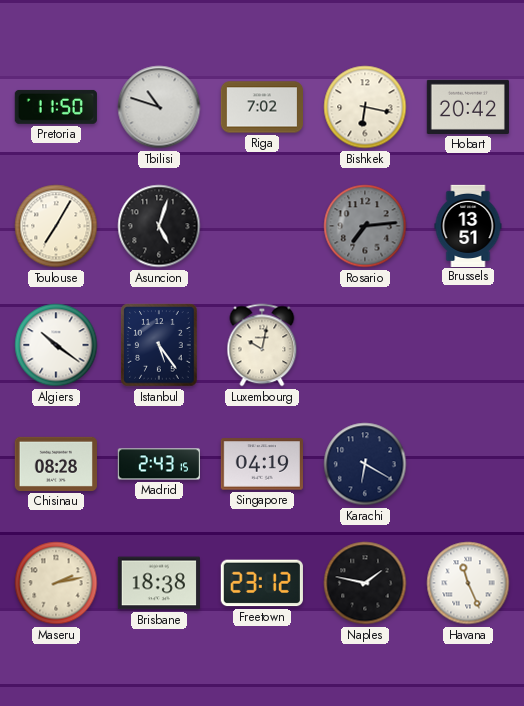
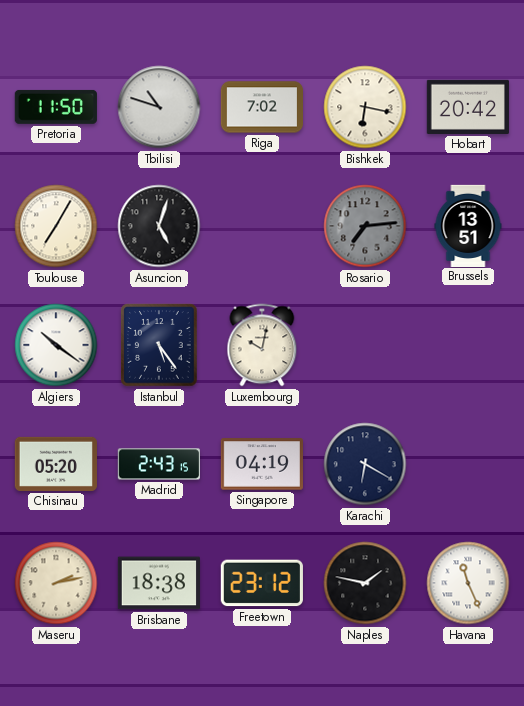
Chisinau: 08:28 -> 05:20 (56, 464)
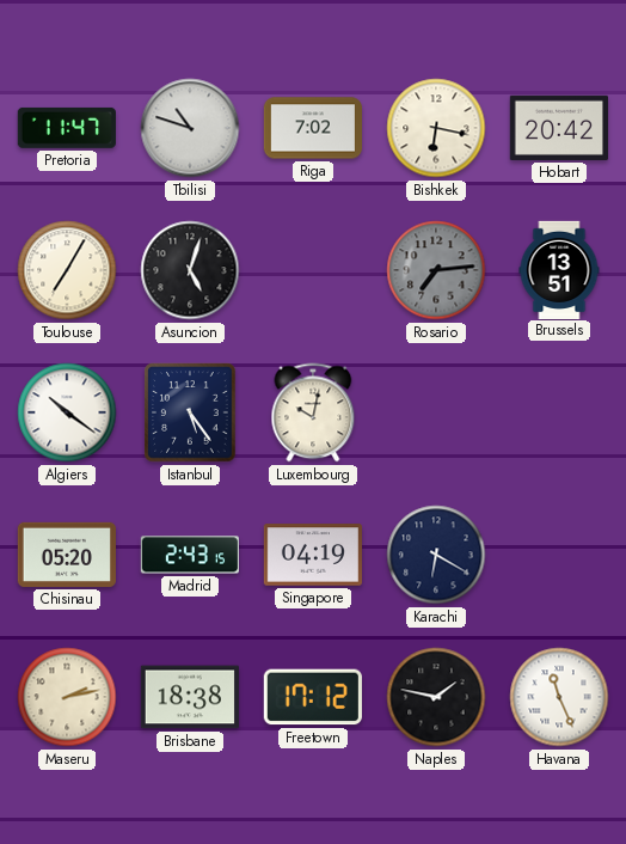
Pretoria: 11:50 -> 11:47 (67, 128)
Freetown: 23:12 -> 17:12 (313, 697)
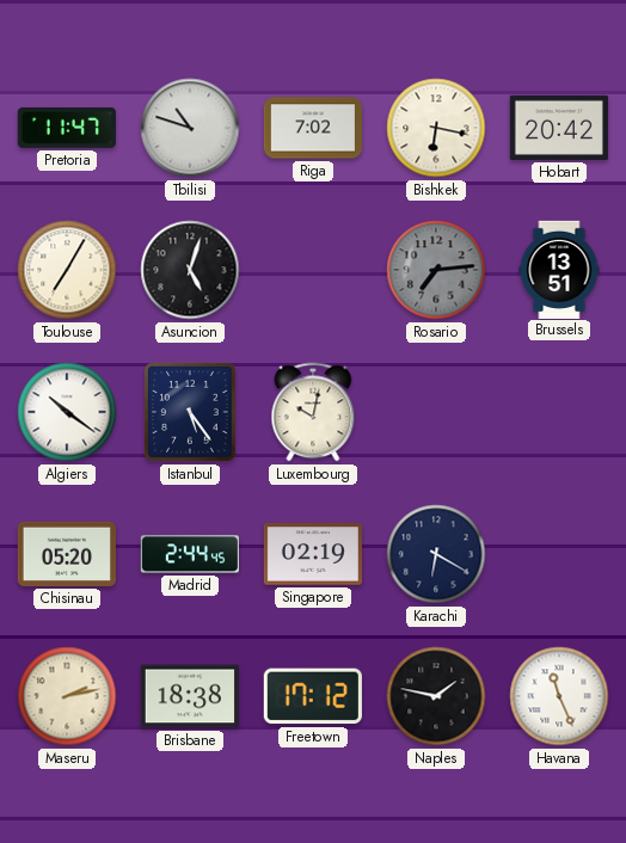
Madrid: 2:43 -> 2:44 (189, 554)
Singapore: 04:19 -> 02:19 (313, 554)
